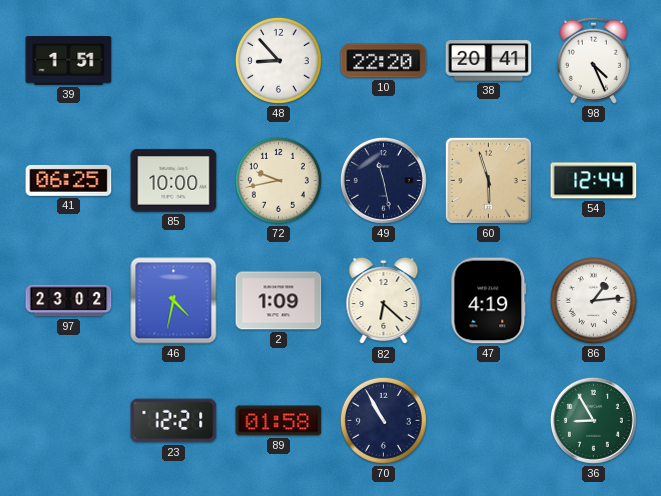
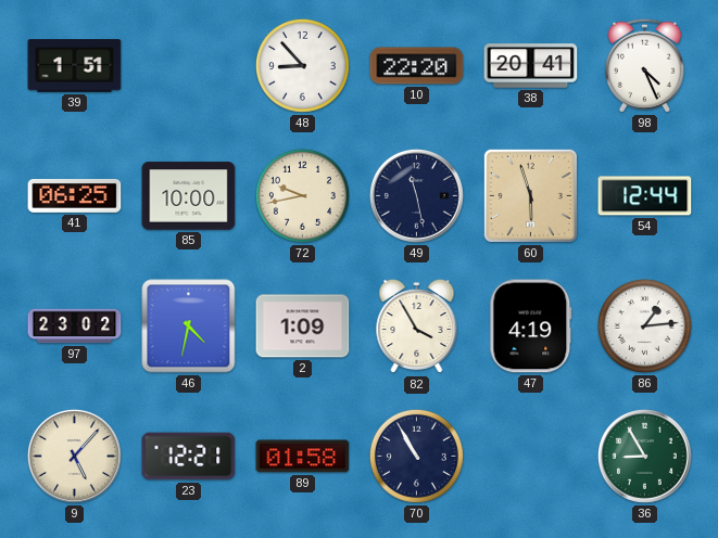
82: 6:22 -> 3:55 (417, 326)
9: none -> 5:07 (74, 456)
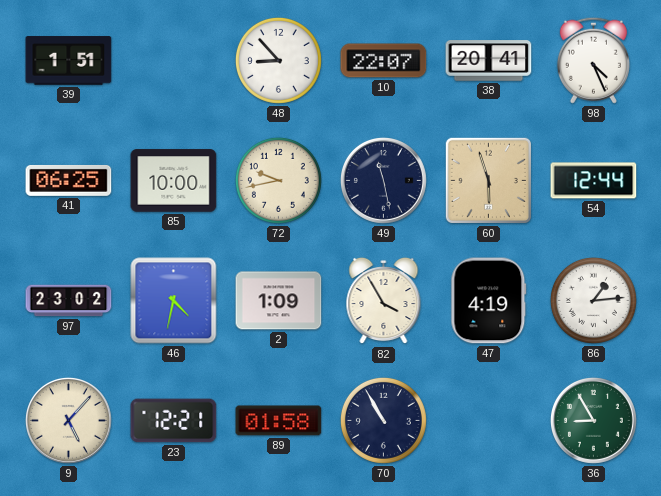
10: 22:20 -> 22:07 (384, 61)
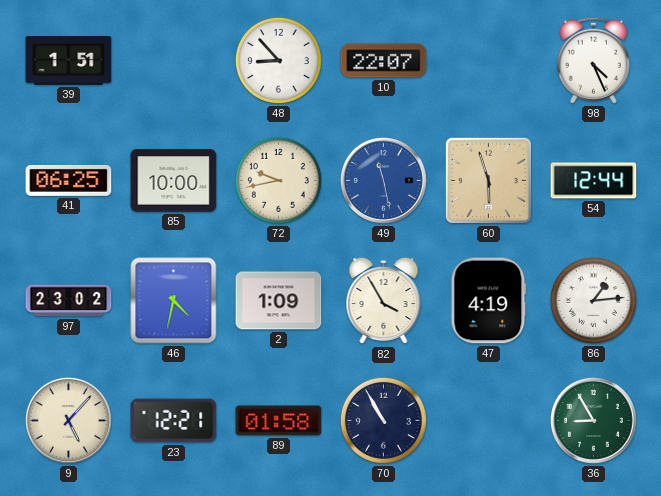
38: 20:41 -> none (489, 61)
49 dial: navy -> blue (383, 180)
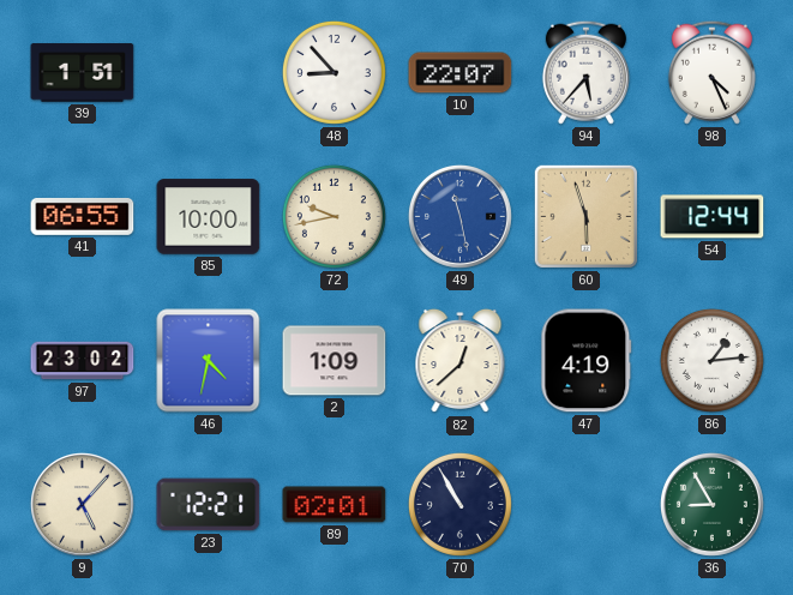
94: none -> 5:37 (585, 72)
41: 06:25 -> 06:55 (83, 216)
82: 3:55 -> 12:38 (461, 361)
89: 01:58 -> 02:01 (335, 505)
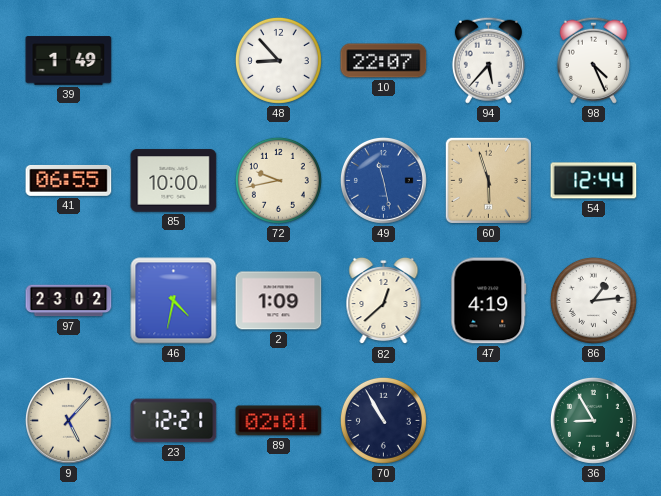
39: 1:51 -> 1:49 (69, 61)
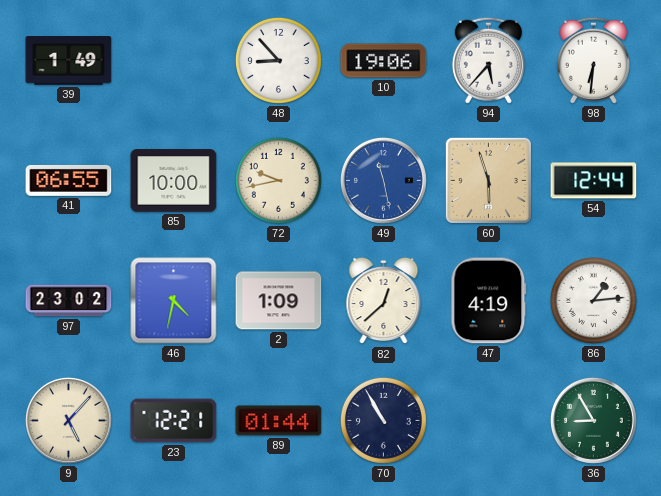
10: 22:07 -> 19:06 (384, 61)
98: 4:26 -> 6:31 (593, 60)
89: 02:01 -> 01:44 (279, 421)
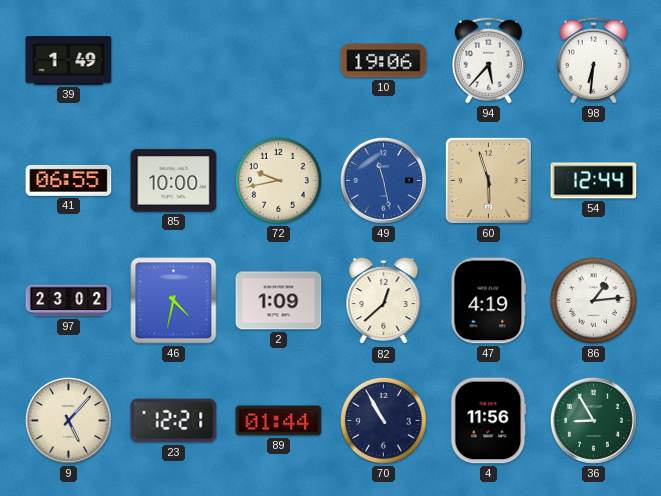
48: 8:53 -> none (278, 60)
4: none -> 11:56 (489, 421)
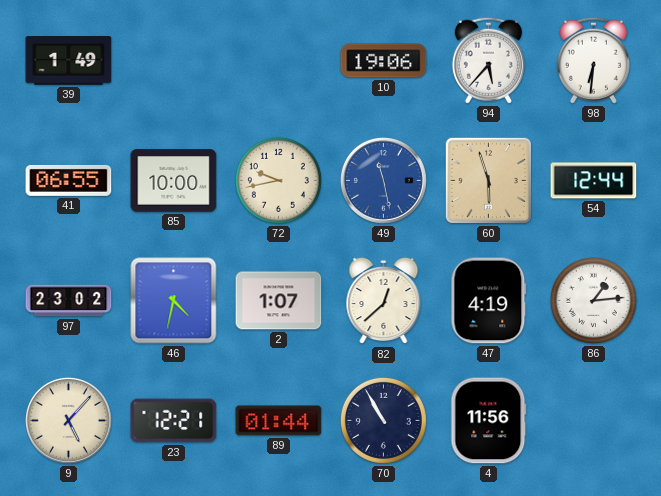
2: 1:09 -> 1:07 (279, 301)
36: 8:55 -> none (593, 420)
